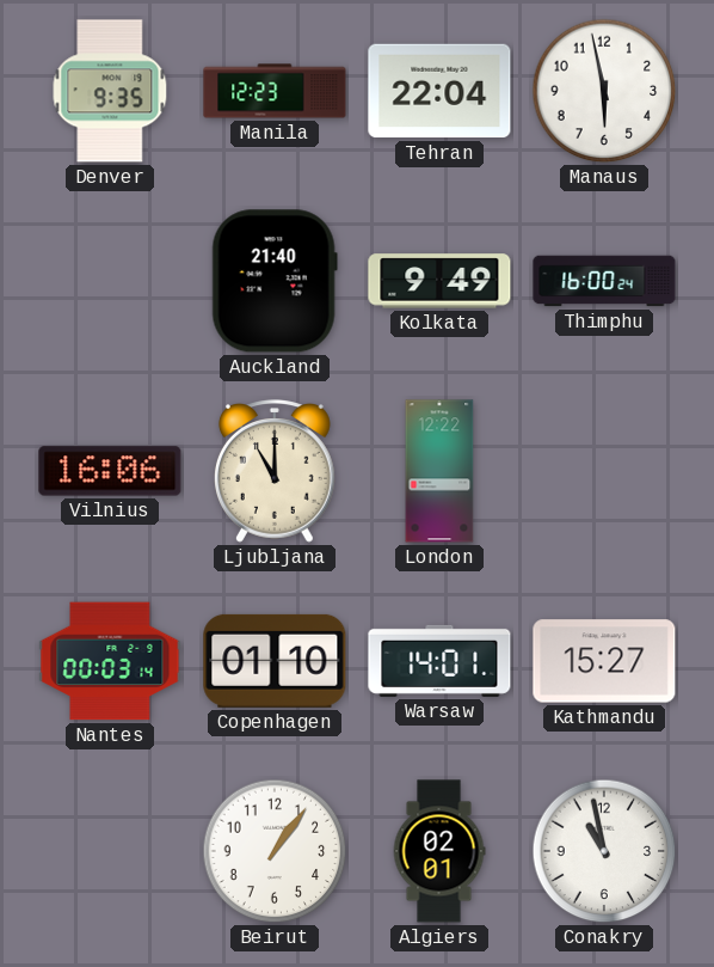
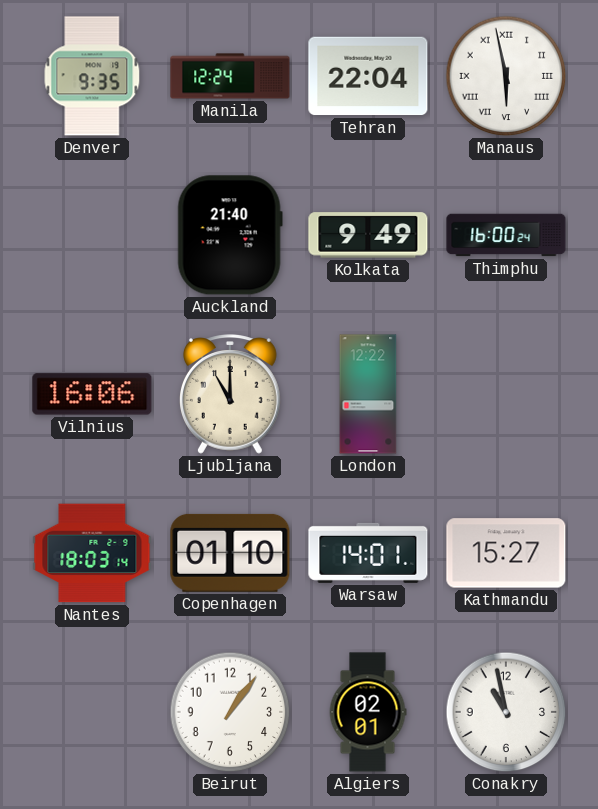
Manila: 12:23 -> 12:24 (230, 76)
Manaus numerals: Arabic -> Roman (506, 76)
Nantes: 00:03 -> 18:03 (92, 553)
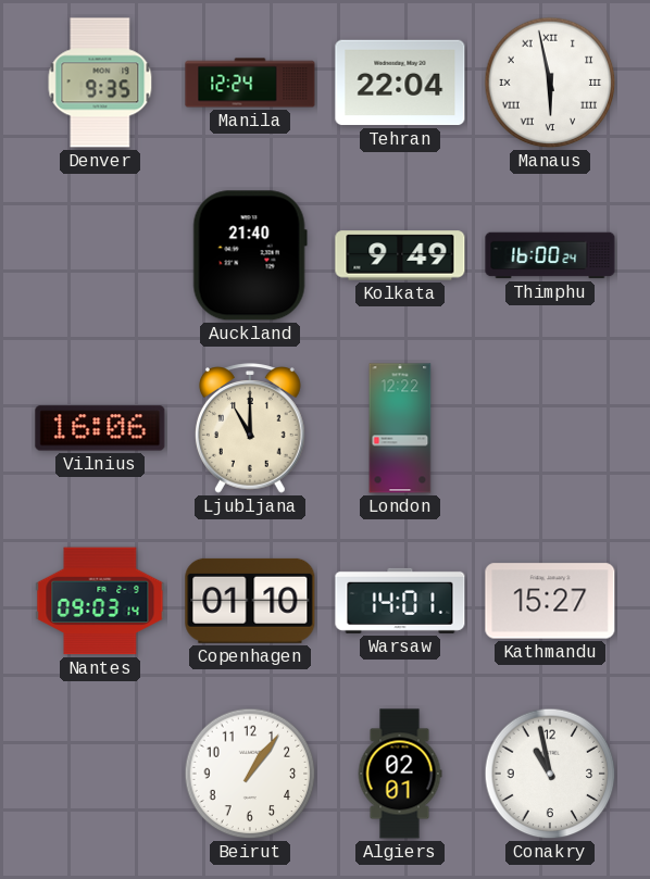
Nantes: 18:03 -> 09:03 (100, 601)
